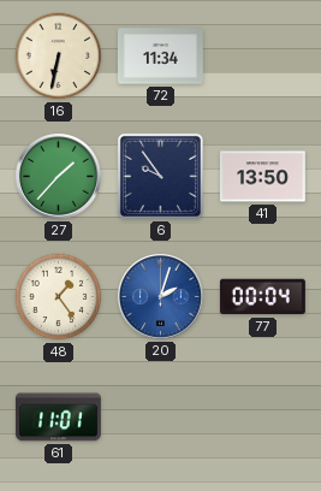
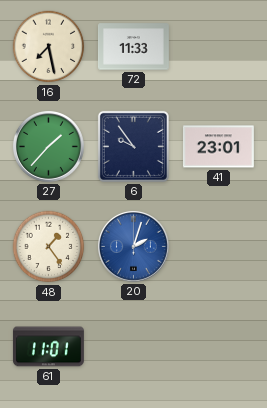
16: 6:32 -> 7:28 (49, 47)
72: 11:34 -> 11:33 (133, 47)
41: 13:50 -> 23:01 (218, 147)
77: 00:04 -> none (262, 297)
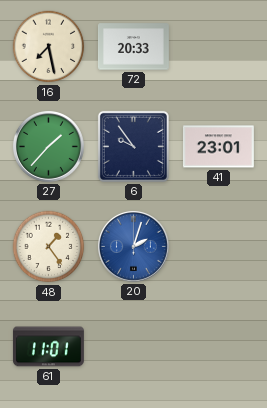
72: 11:33 -> 20:33 (133, 47)
